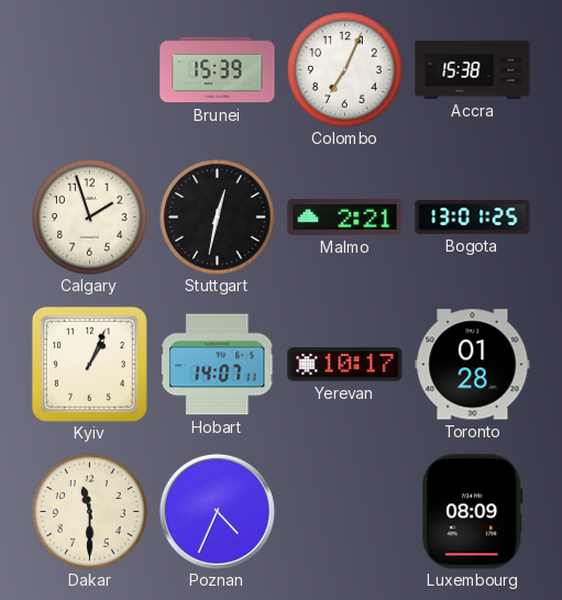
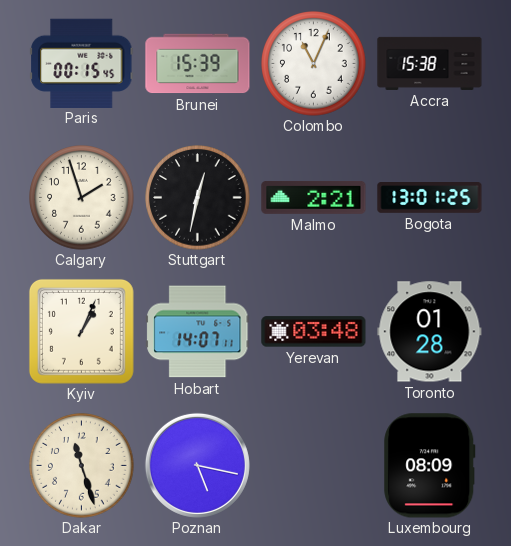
Paris: none -> 00:15 (82, 63)
Colombo: 7:04 -> 11:04 (314, 64)
Yerevan: 10:17 -> 03:48 (314, 332)
Dakar: 11:30 -> 11:27 (82, 466)
Poznan: 4:34 -> 5:17 (197, 465)
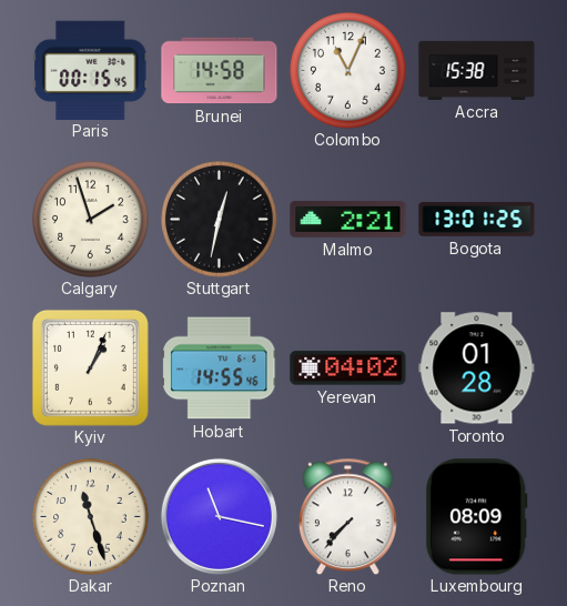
Brunei: 15:39 -> 14:58 (220, 71)
Hobart: 14:07 -> 14:55 (220, 368)
Yerevan: 03:48 -> 04:02 (348, 368)
Poznan: 5:17 -> 11:17 (219, 516)
Reno: none -> 7:37 (347, 516)
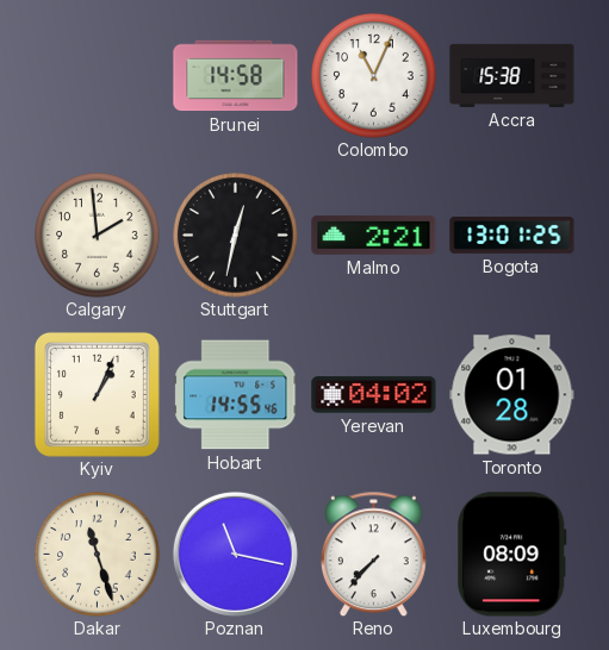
Paris: 00:15 -> none (91, 70)
Calgary: 1:57 -> 1:59 (98, 236)
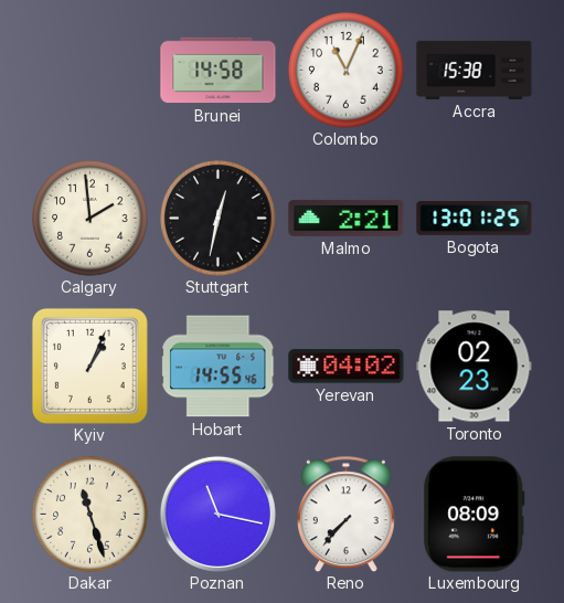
Toronto: 01:28 -> 02:23 (475, 367)
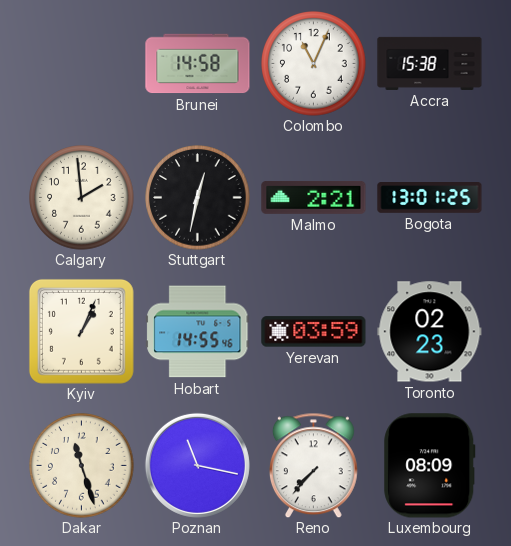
Yerevan: 04:02 -> 03:59 (314, 332)
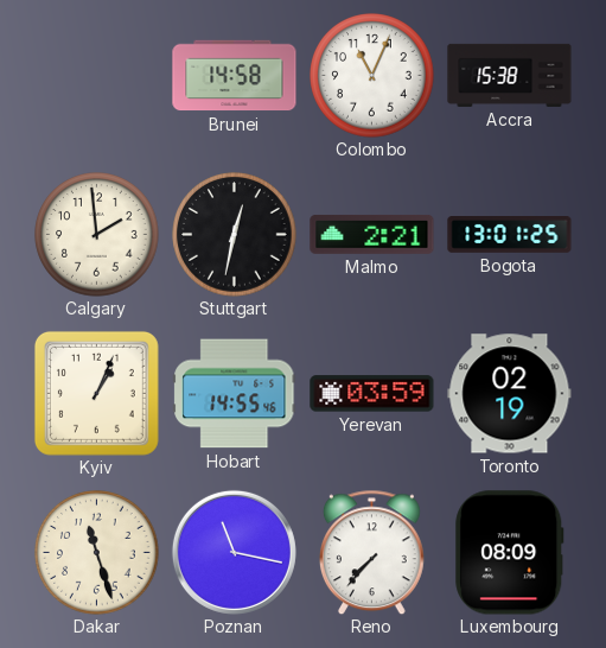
Toronto: 02:23 -> 02:19 (510, 394)
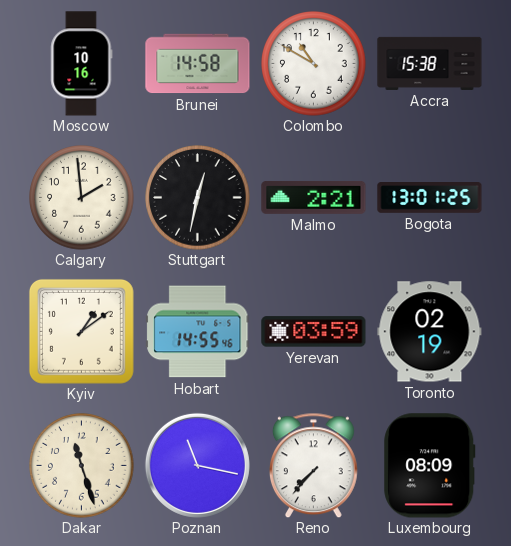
Moscow: none -> 10:16 (82, 64)
Colombo: 11:04 -> 10:50 (314, 64)
Kyiv: 1:04 -> 1:09 (81, 331)
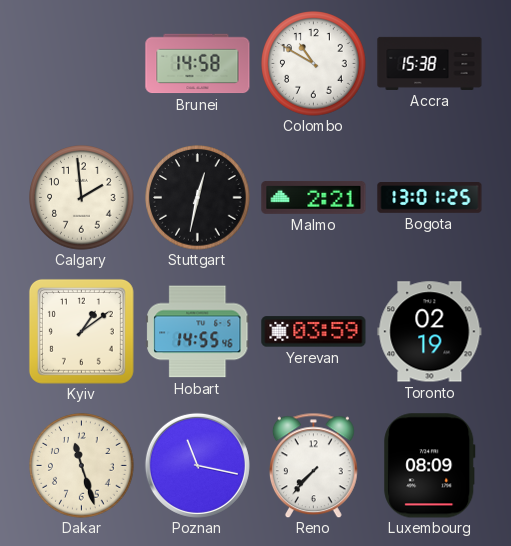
Moscow: 10:16 -> none (82, 64)
